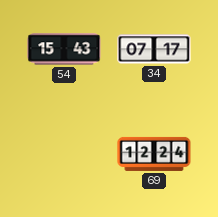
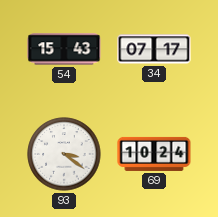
93: none -> 3:21 (64, 154)
69: 12:24 -> 10:24 (154, 154)
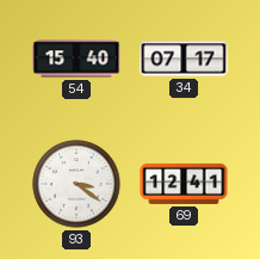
54: 15:43 -> 15:40 (76, 58)
69: 10:24 -> 12:41 (184, 184)
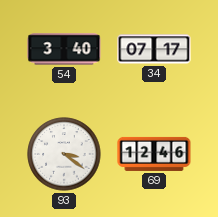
54: 15:40 -> 3:40 (64, 49)
69: 12:41 -> 12:46 (154, 154)
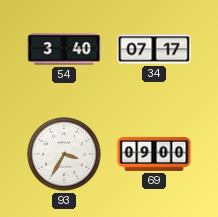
93: 3:21 -> 3:35 (64, 154)
69: 12:46 -> 09:00 (154, 154)
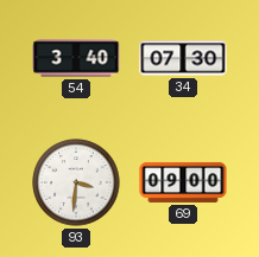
34: 07:17 -> 07:30 (183, 58)
93: 3:35 -> 3:31 (76, 182)
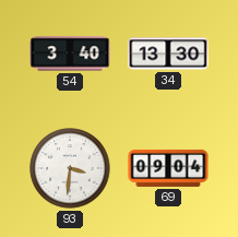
34: 07:30 -> 13:30 (168, 54)
69: 09:00 -> 09:04 (168, 168)
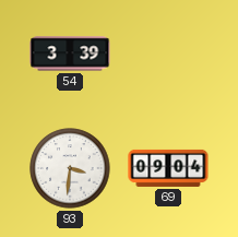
54: 3:40 -> 3:39 (70, 54)
34: 13:30 -> none (168, 54)
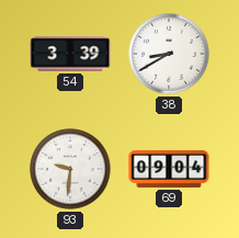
38: none -> 8:40 (169, 54)
93: 3:31 -> 9:31 (70, 169)
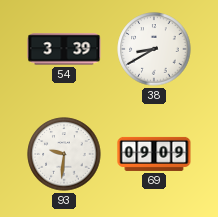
69: 09:04 -> 09:09 (154, 154)
